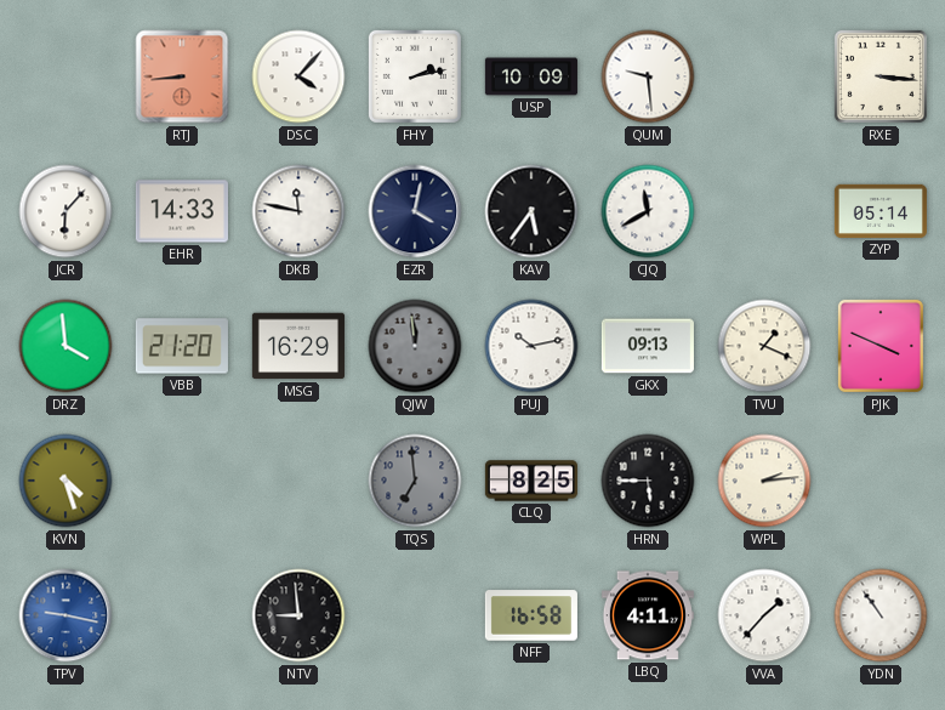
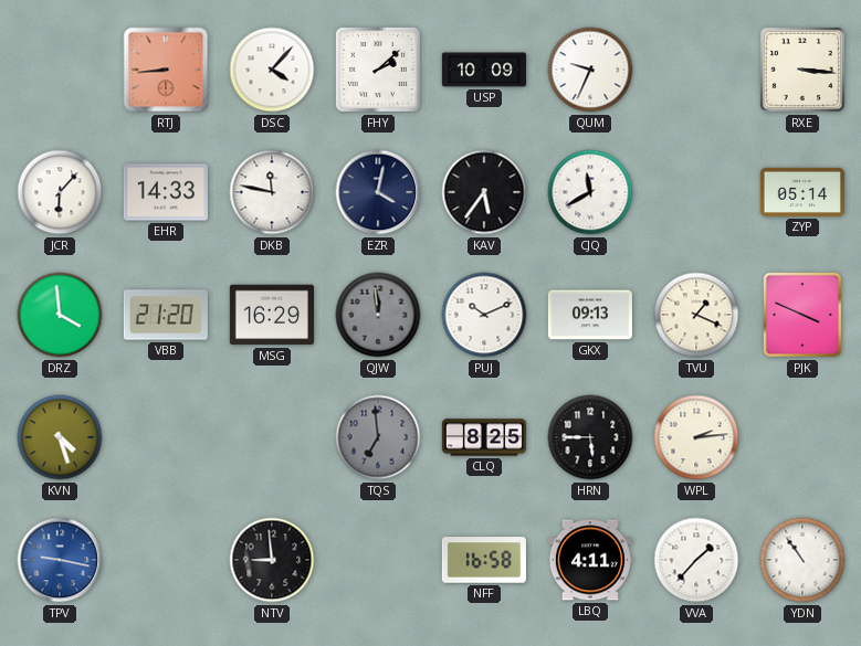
FHY: 2:13 -> 2:08 (378, 70)
QUM: 9:29 -> 9:34 (590, 70)
PUJ: 10:13 -> 10:11 (484, 315)
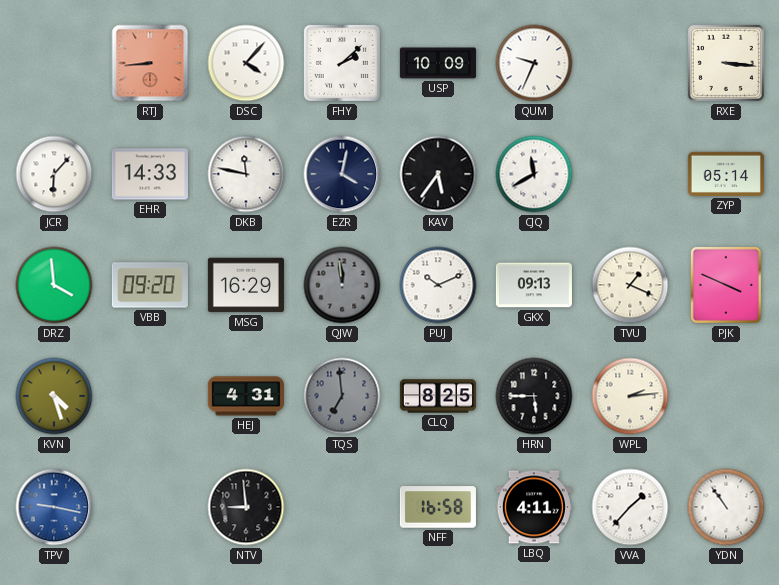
VBB: 21:20 -> 09:20 (150, 285)
HEJ: none -> 4:31 (246, 396)
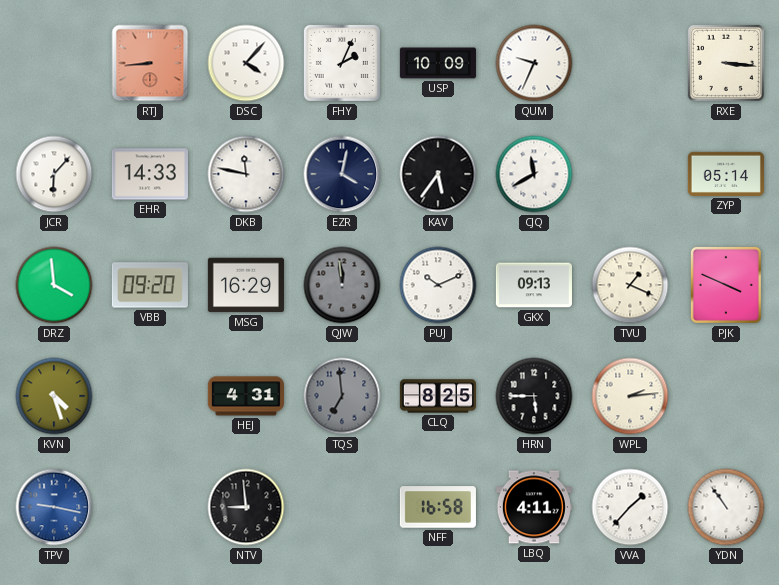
FHY: 2:08 -> 2:04 (342, 63)
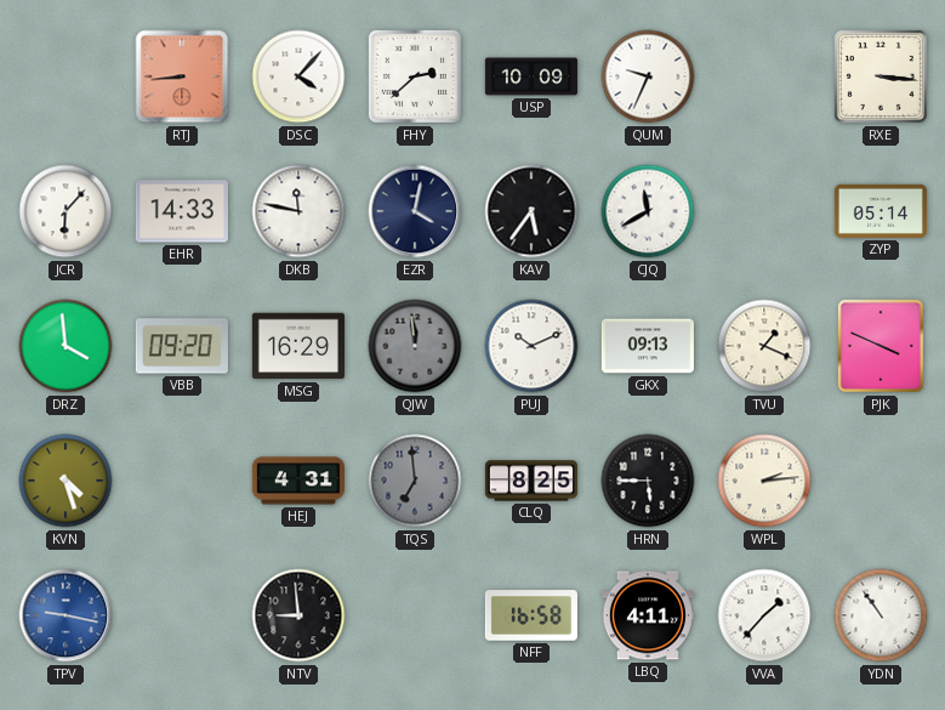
FHY: 2:04 -> 2:38 (415, 76)
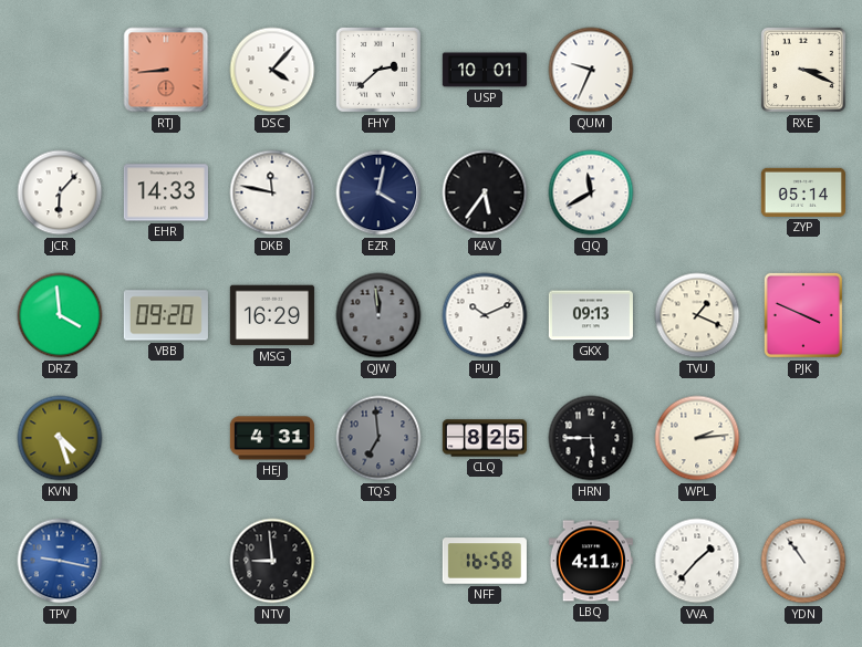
USP: 10:09 -> 10:01 (485, 70)
RXE: 3:16 -> 3:19 (803, 70)
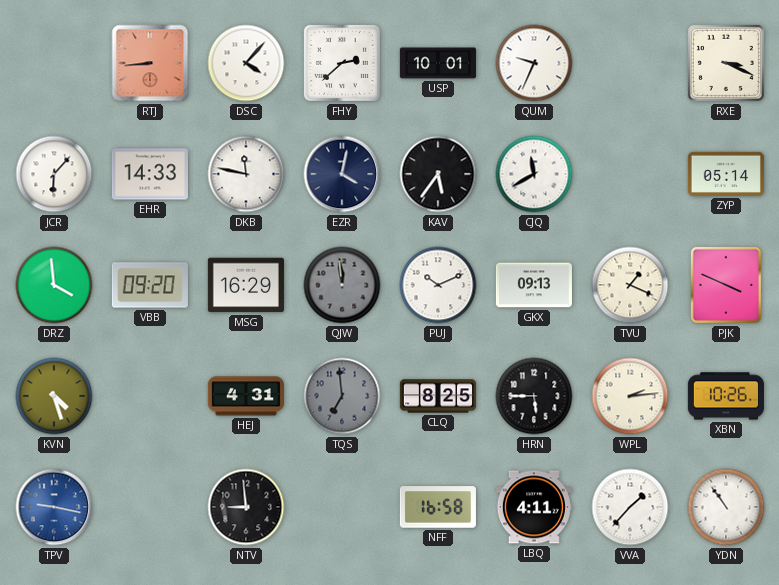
XBN: none -> 10:26 (726, 396)
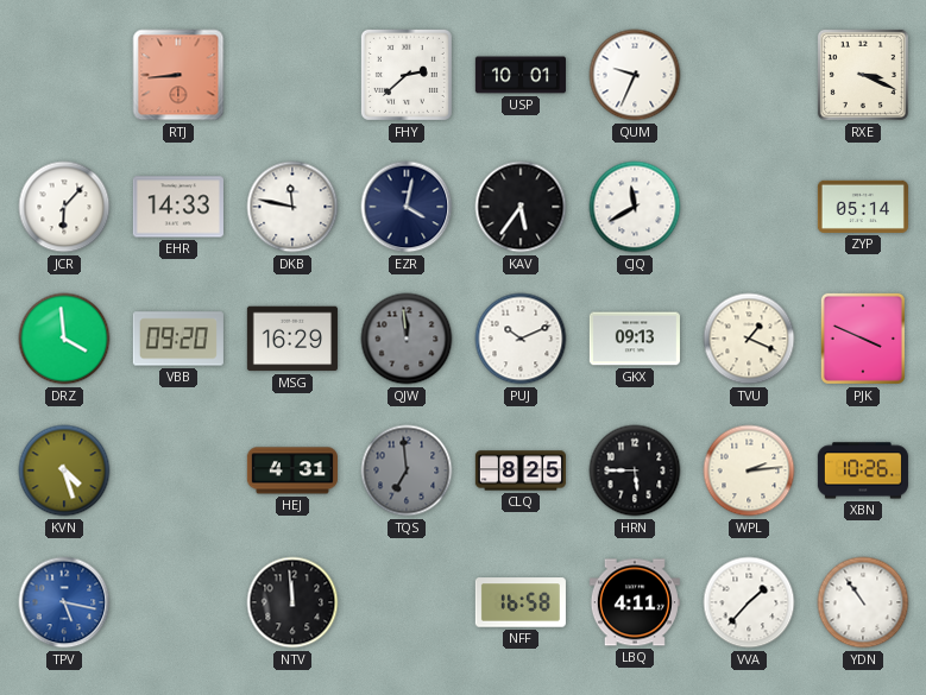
DSC: 4:07 -> none (246, 63)
TPV: 9:17 -> 5:17 (64, 602)
NTV: 8:59 -> 11:59 (292, 602)
